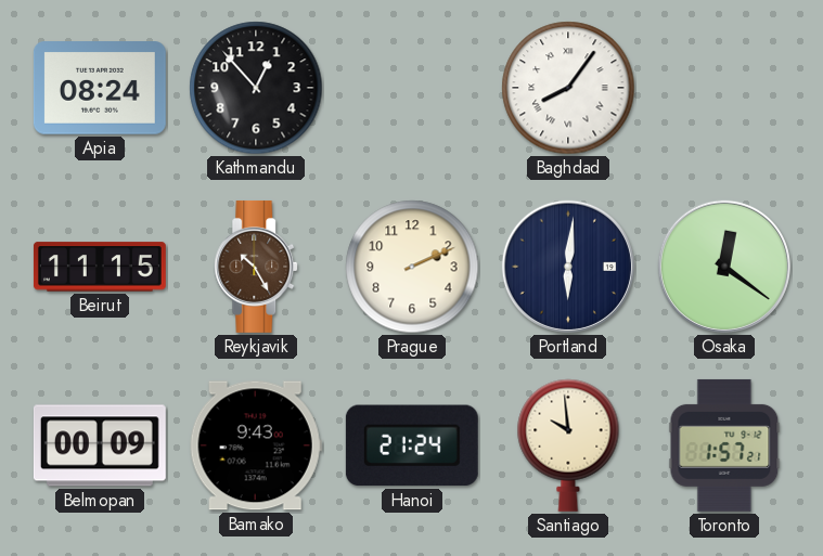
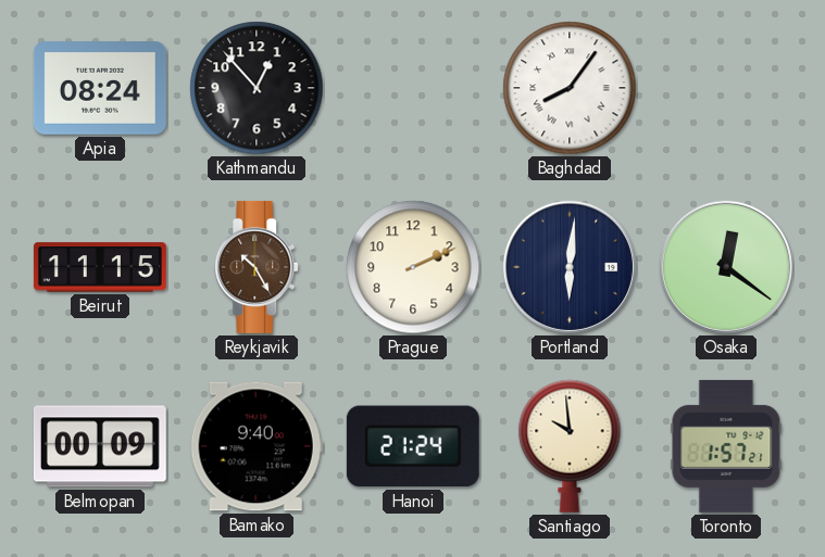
Bamako: 9:43 -> 9:40 (257, 446)
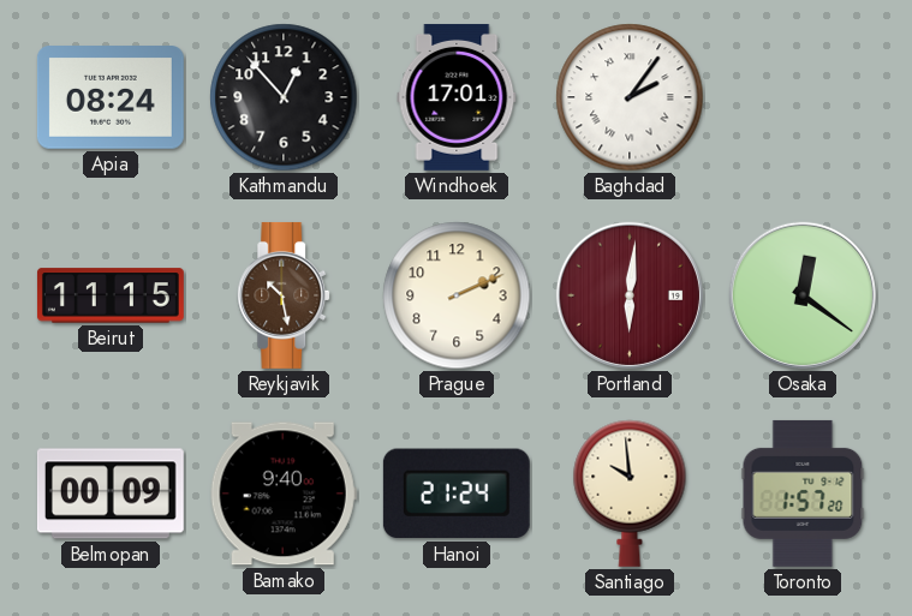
Windhoek: none -> 17:01 (457, 97)
Baghdad: 8:06 -> 2:06 (630, 97)
Reykjavik: 10:25 -> 10:28 (285, 295)
Portland dial: navy -> burgundy (630, 295)
Toronto: 1:57:21 -> 1:57:20 (803, 494)
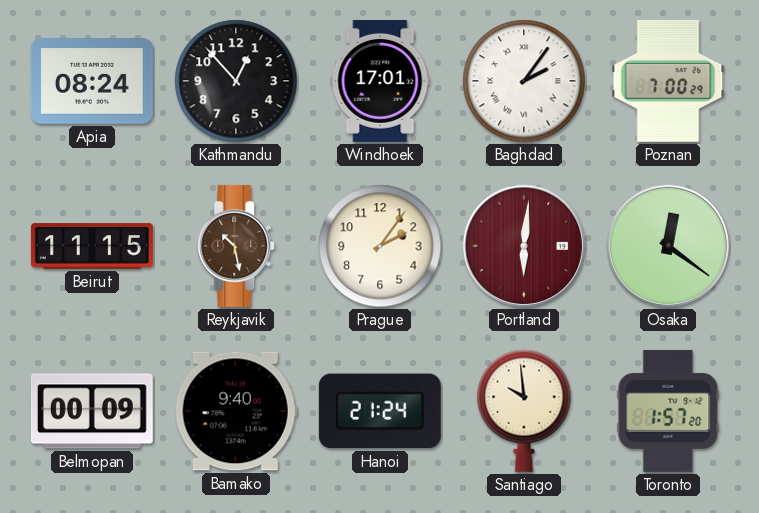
Poznan: none -> 7:00 (668, 81)
Prague: 2:11 -> 2:06 (380, 246)
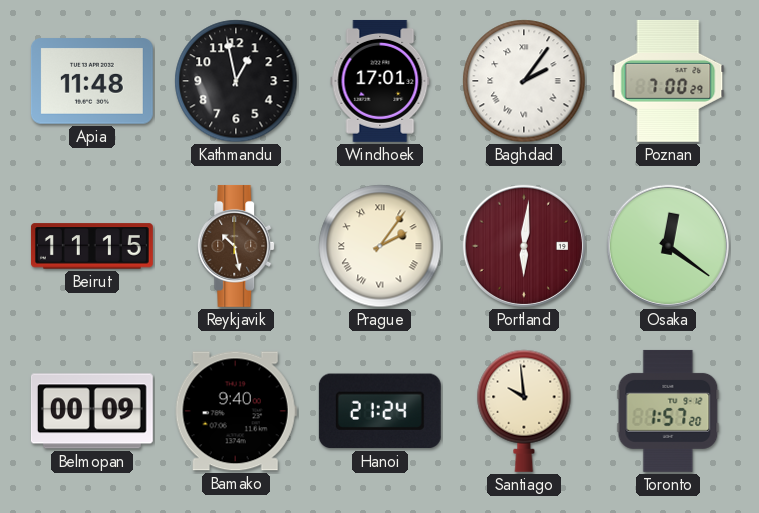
Apia: 08:24 -> 11:48 (92, 81)
Kathmandu: 12:53 -> 12:58 (236, 81)
Prague numerals: Arabic -> Roman (380, 246)
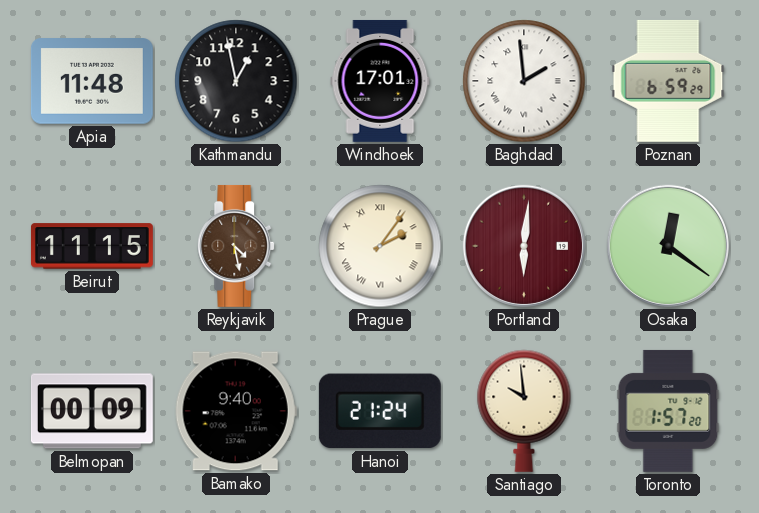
Baghdad: 2:06 -> 1:59 (524, 81)
Poznan: 7:00 -> 6:59 (668, 81)
Reykjavik: 10:28 -> 4:28 (237, 246)
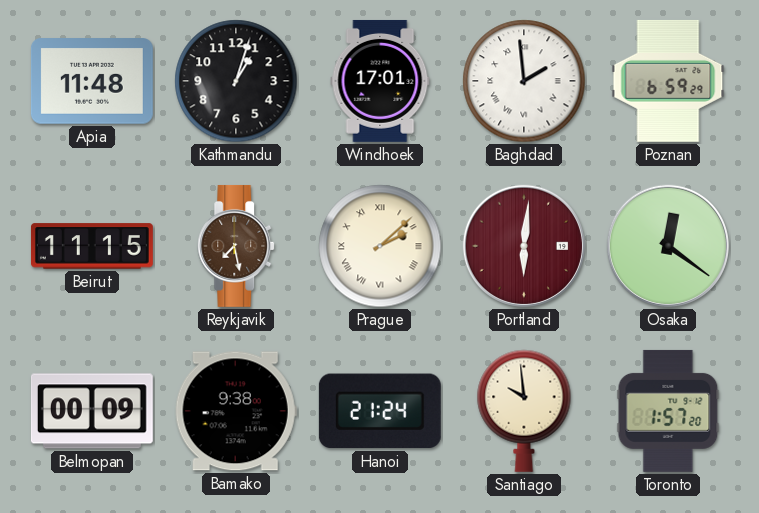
Kathmandu: 12:58 -> 1:03 (236, 81)
Reykjavik: 4:28 -> 7:28 (237, 246)
Prague: 2:06 -> 2:08 (380, 246)
Bamako: 9:40 -> 9:38 (236, 411)
